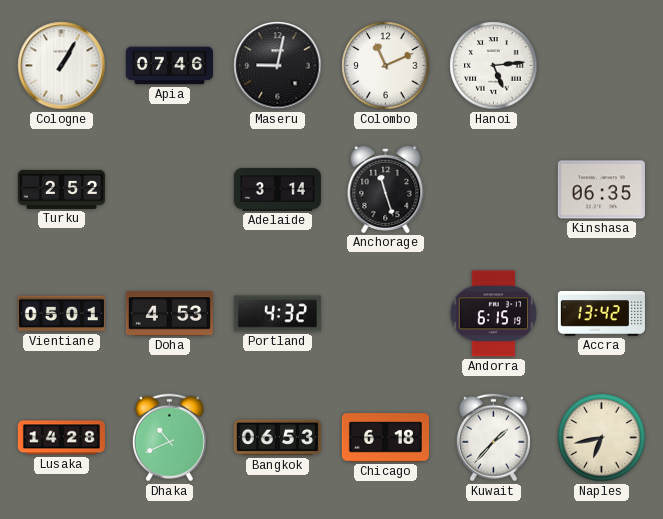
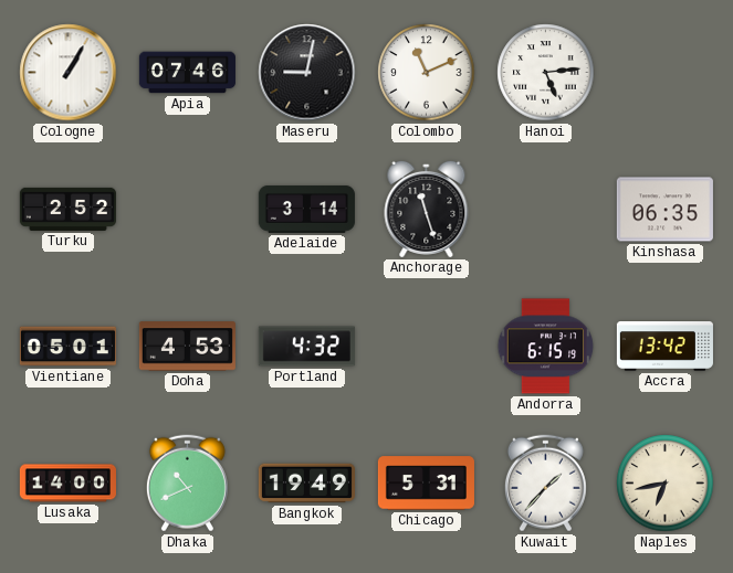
Lusaka: 14:28 -> 14:00 (67, 484)
Bangkok: 06:53 -> 19:49 (306, 484)
Chicago: 6:18 -> 5:31 (426, 484)
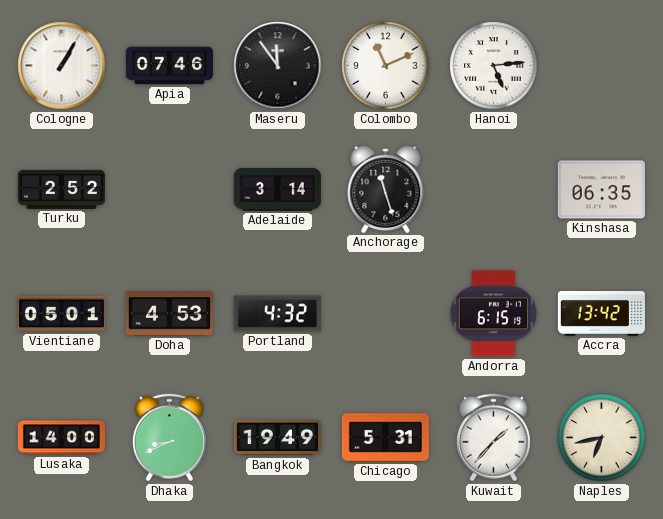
Maseru: 9:02 -> 11:54 (278, 66)
Dhaka: 10:41 -> 8:41 (169, 438)
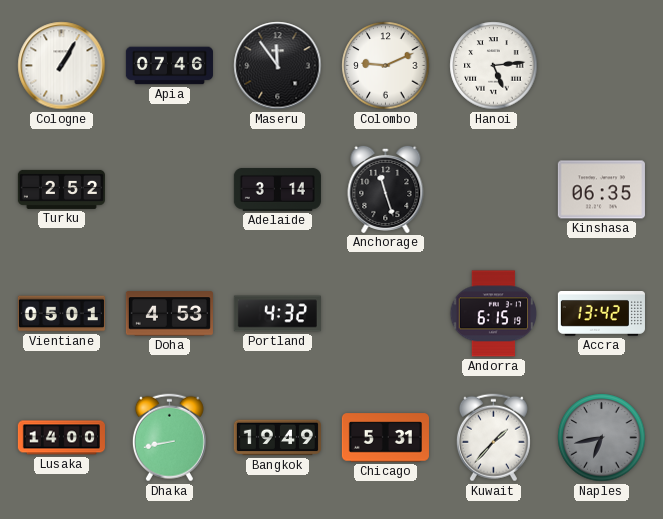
Colombo: 11:11 -> 9:11 (386, 66)
Dhaka: 8:41 -> 8:43 (169, 438)
Naples dial: cream -> grey (602, 438)
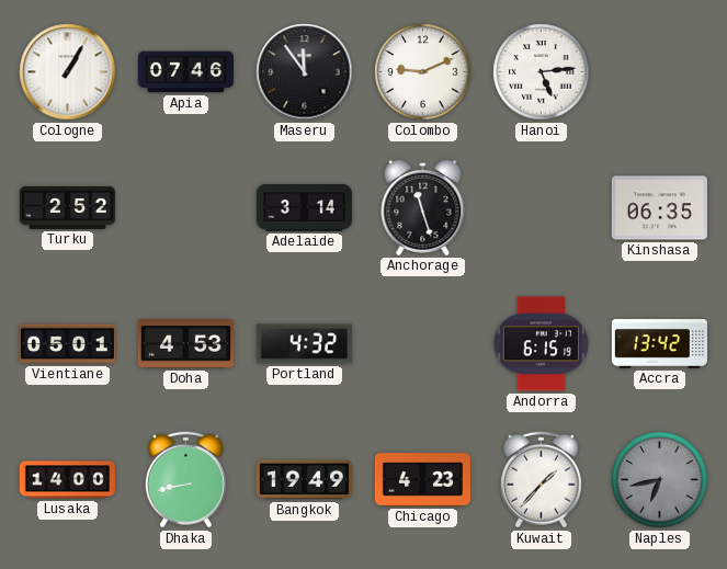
Chicago: 5:31 -> 4:23 (422, 480)
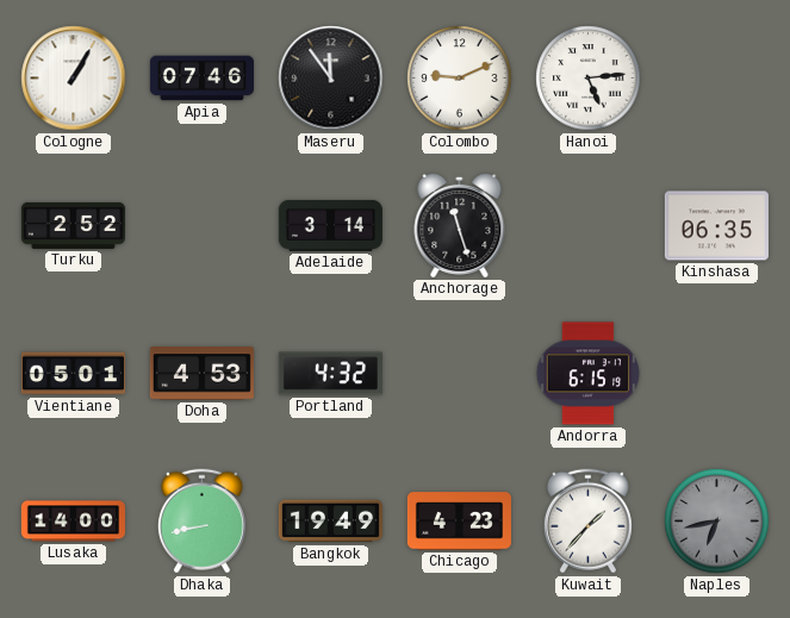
Accra: 13:42 -> none (659, 344)
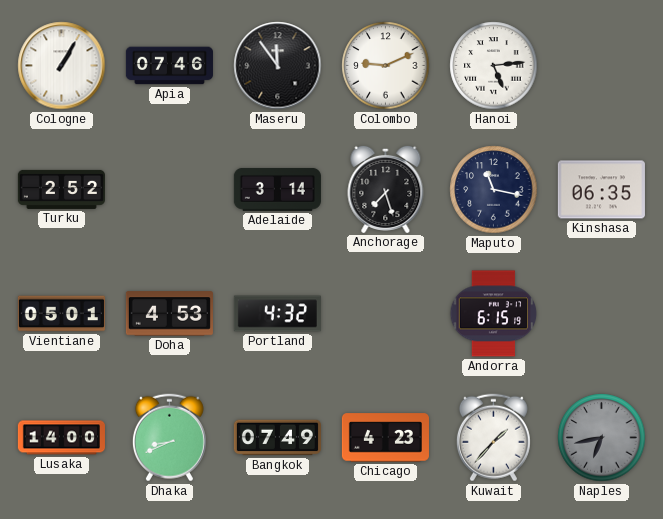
Anchorage: 11:27 -> 7:27 (386, 189)
Maputo: none -> 11:17 (494, 190)
Dhaka: 8:43 -> 8:41 (169, 438)
Bangkok: 19:49 -> 07:49 (277, 438)
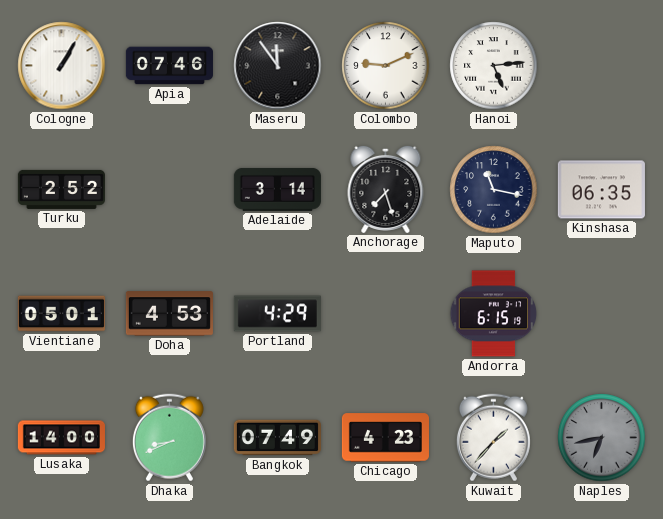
Portland: 4:32 -> 4:29 (277, 314)
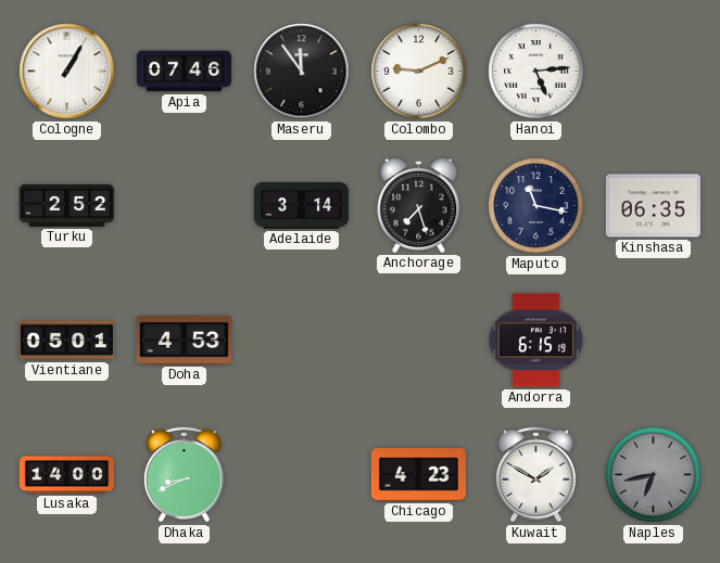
Portland: 4:29 -> none (277, 314)
Bangkok: 07:49 -> none (277, 438)
Kuwait: 1:37 -> 1:50 (535, 475)
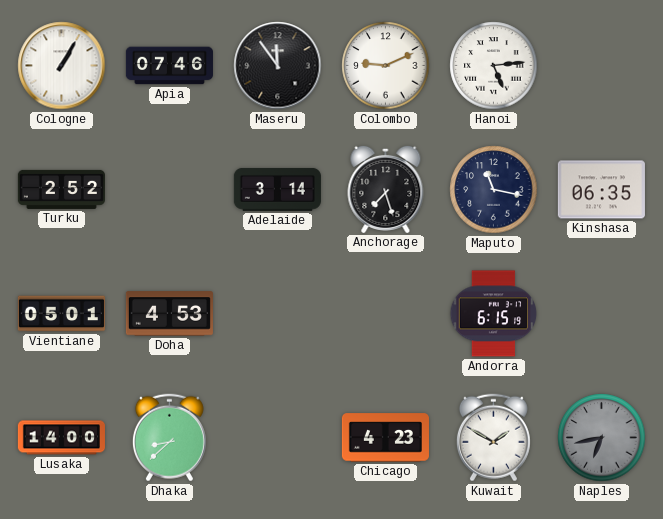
Dhaka: 8:41 -> 8:38 (169, 438)
